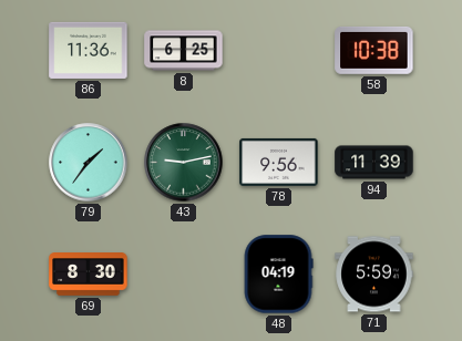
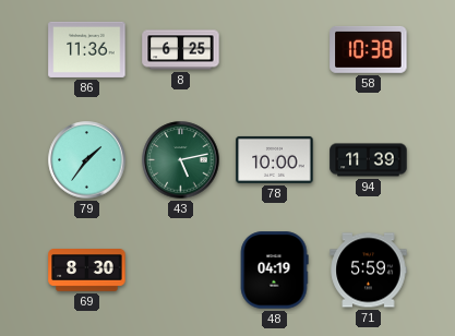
43: 9:13 -> 5:13 (181, 160)
78: 9:56 -> 10:00 (275, 159)
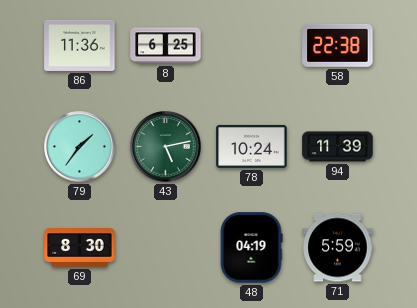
58: 10:38 -> 22:38 (338, 45)
78: 10:00 -> 10:24 (252, 146)
